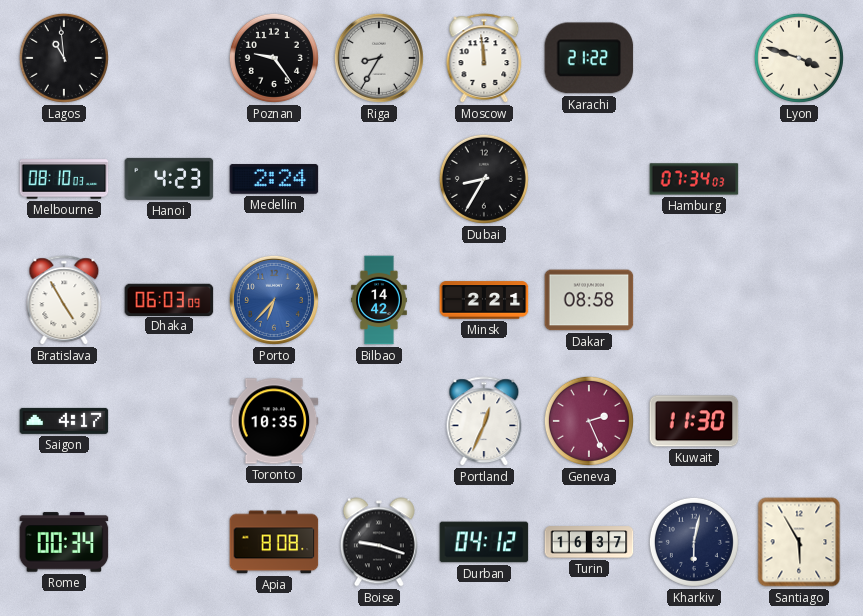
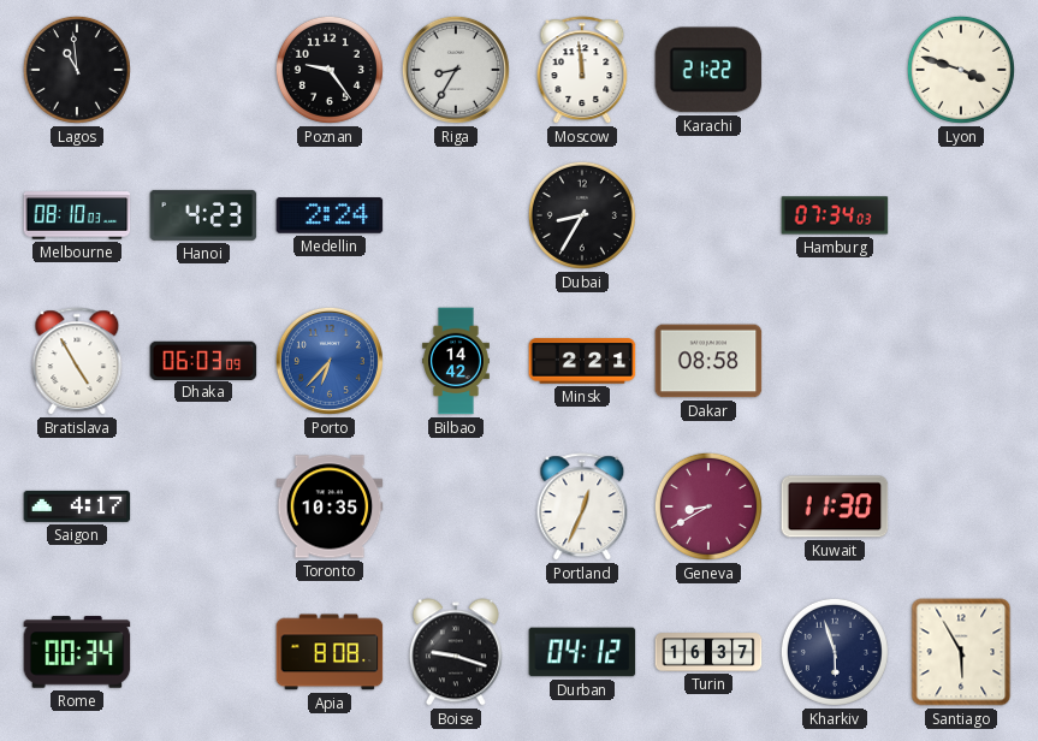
Geneva: 2:26 -> 8:40 (708, 506)
Kharkiv: 6:02 -> 5:57 (835, 652)
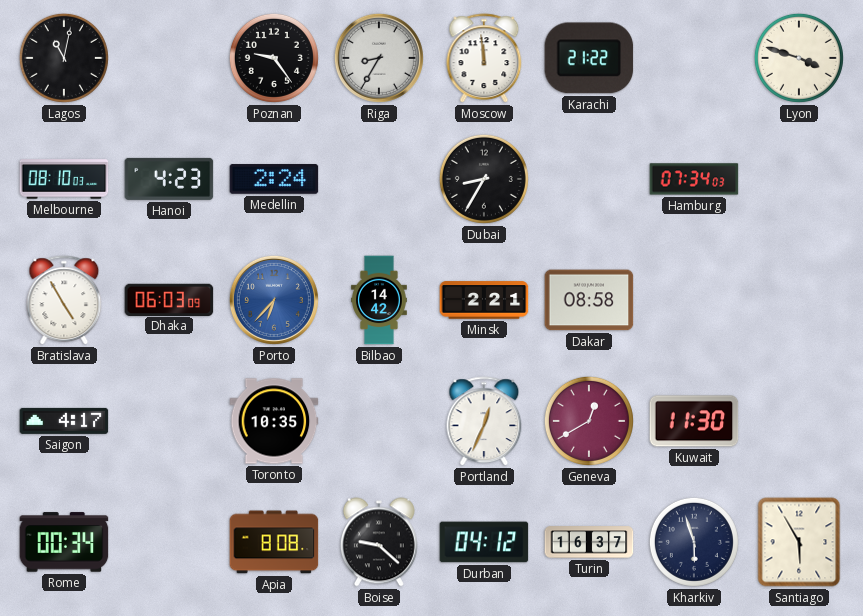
Lagos: 10:59 -> 11:02 (64, 58)
Geneva: 8:40 -> 12:40 (589, 421)
Boise: 9:18 -> 9:22 (379, 542)
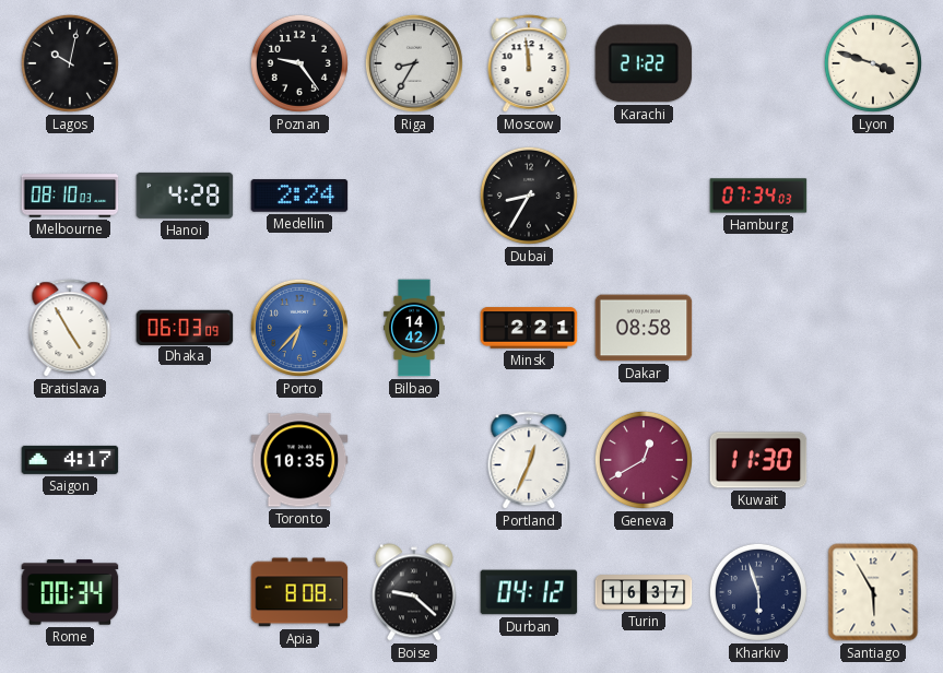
Lagos: 11:02 -> 10:02 (70, 63)
Hanoi: 4:23 -> 4:28 (185, 196)
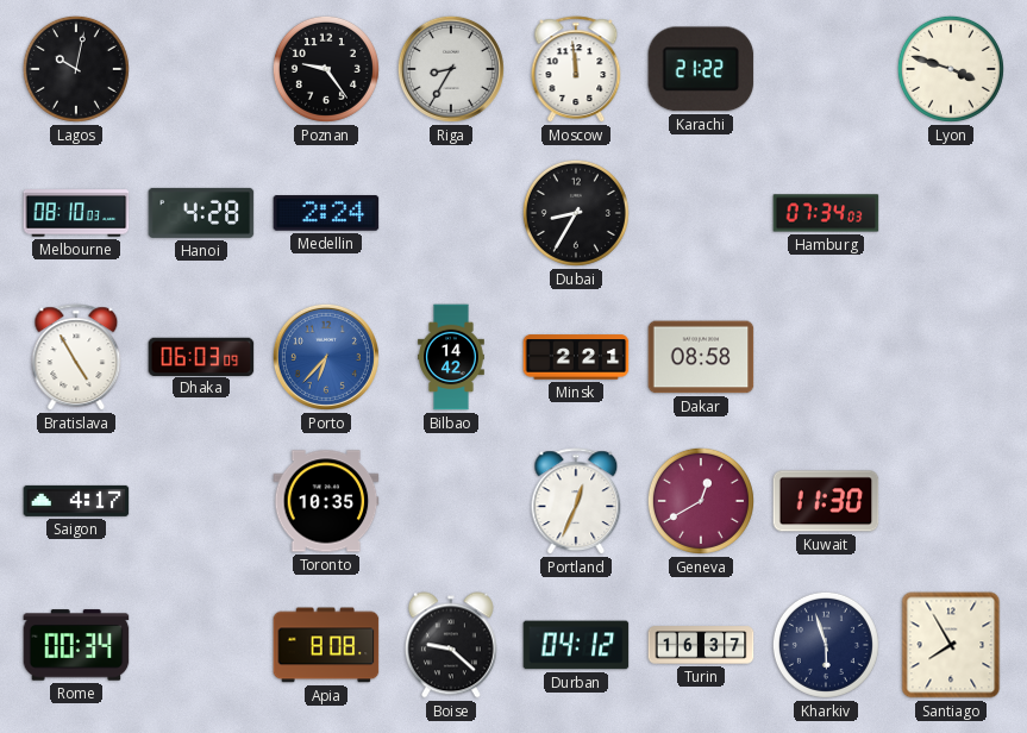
Santiago: 5:55 -> 7:55 (951, 645)
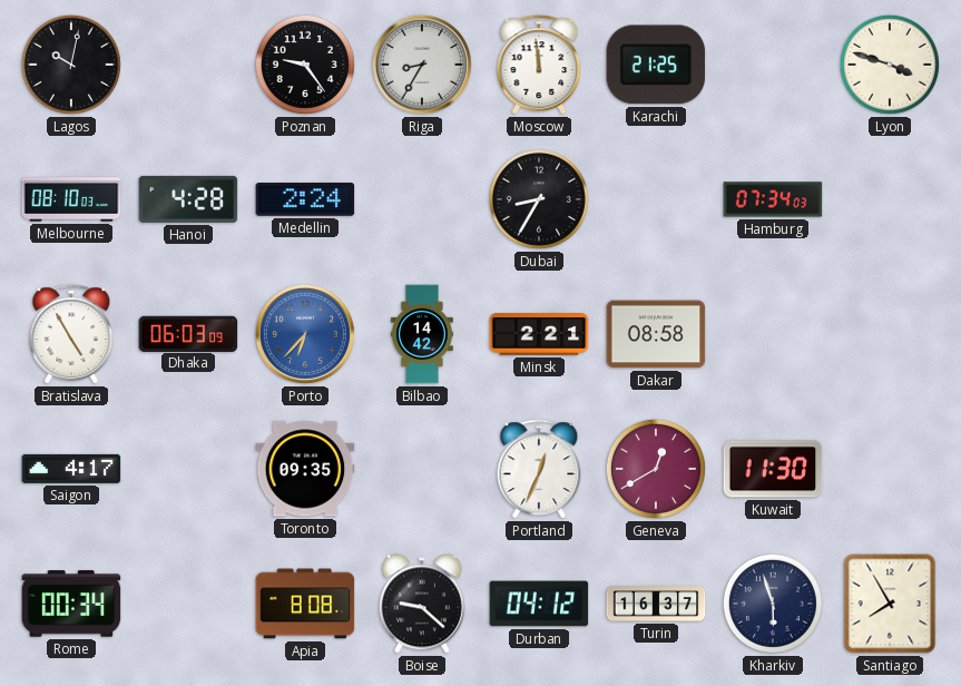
Karachi: 21:22 -> 21:25 (656, 65)
Toronto: 10:35 -> 09:35 (305, 469)
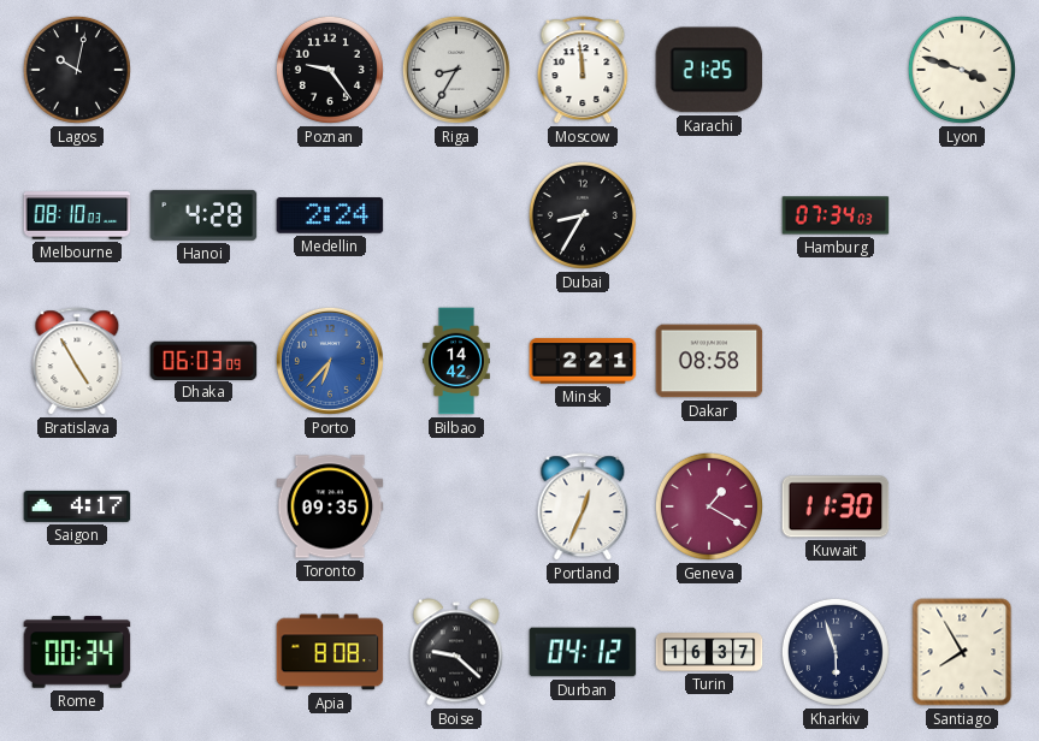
Geneva: 12:40 -> 1:20 (709, 506)
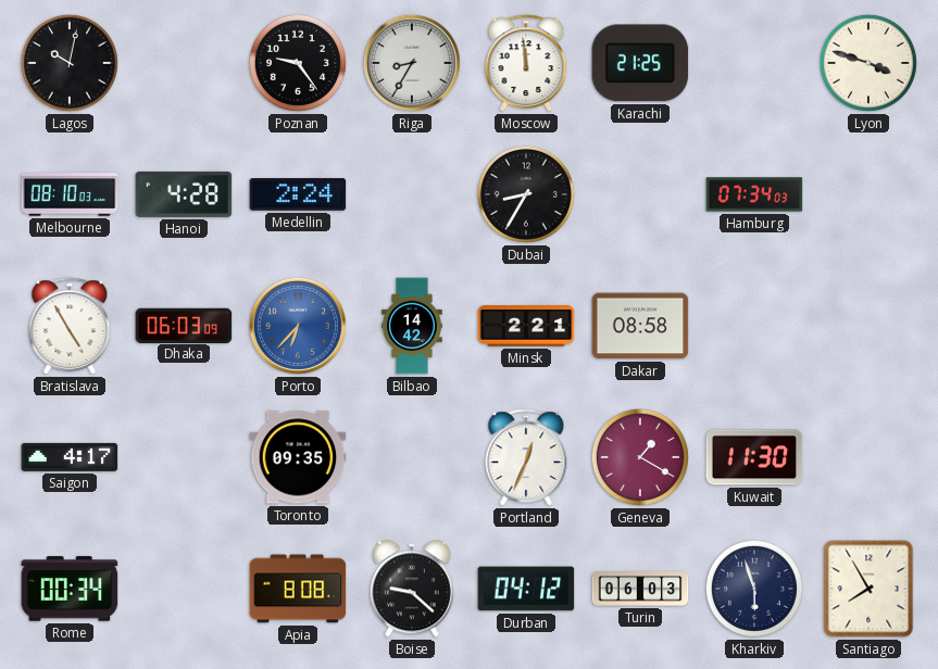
Turin: 16:37 -> 06:03 (640, 589)
